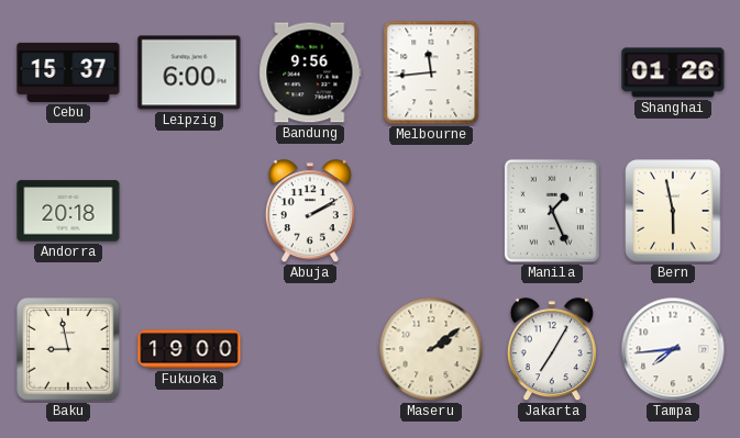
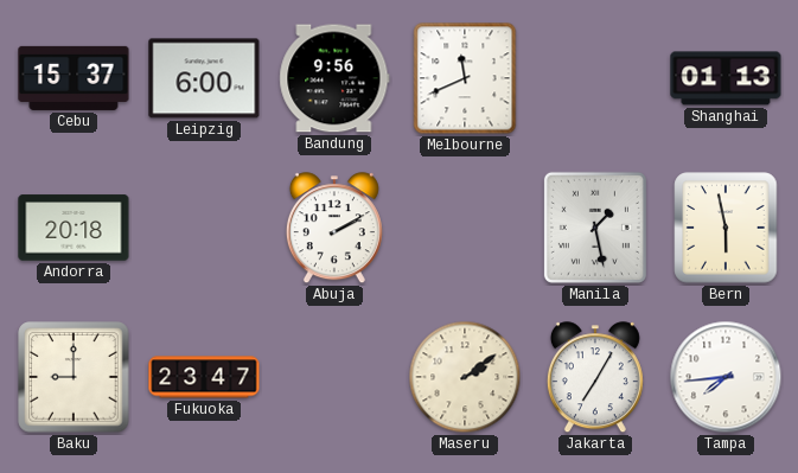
Melbourne: 11:44 -> 11:41 (465, 78)
Shanghai: 01:26 -> 01:13 (726, 78)
Manila: 1:26 -> 1:28 (595, 228)
Baku: 8:58 -> 9:00 (74, 377)
Fukuoka: 19:00 -> 23:47 (204, 377)
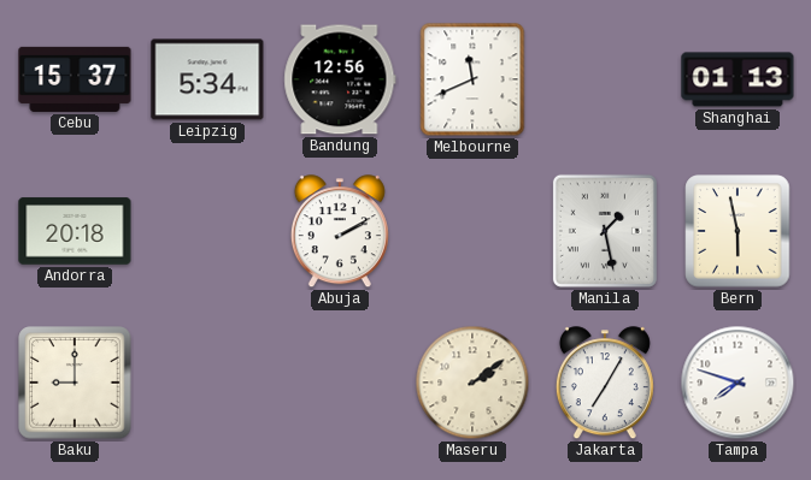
Leipzig: 6:00 -> 5:34 (207, 79)
Bandung: 9:56 -> 12:56 (340, 79)
Fukuoka: 23:47 -> none (204, 377)
Tampa: 7:44 -> 7:48 (737, 383)
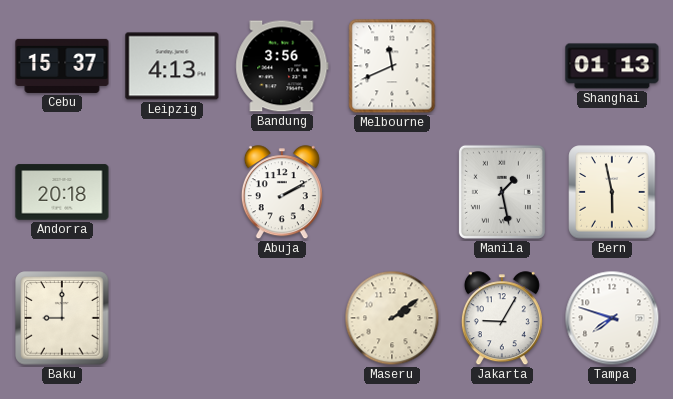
Leipzig: 5:34 -> 4:13 (172, 66)
Bandung: 12:56 -> 3:56 (282, 66)
Jakarta: 7:05 -> 9:05 (502, 319)
